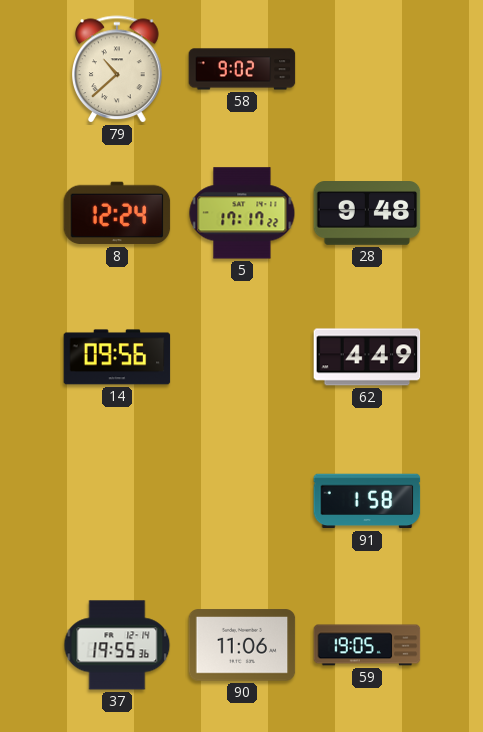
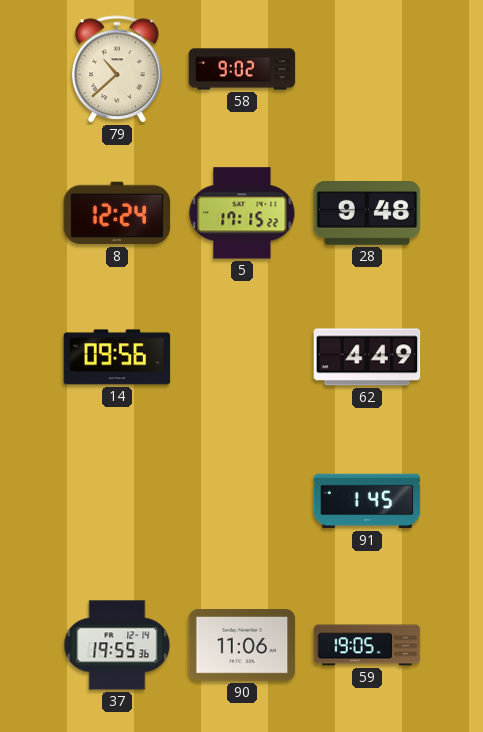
5: 17:17 -> 17:15 (242, 213)
91: 1:58 -> 1:45 (367, 501)
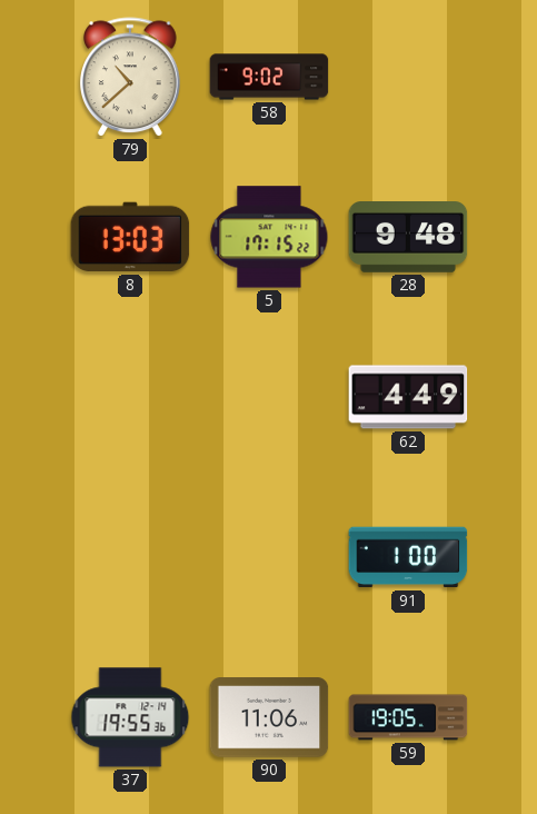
8: 12:24 -> 13:03 (130, 237)
14: 09:56 -> none (117, 357)
91: 1:45 -> 1:00 (408, 557)
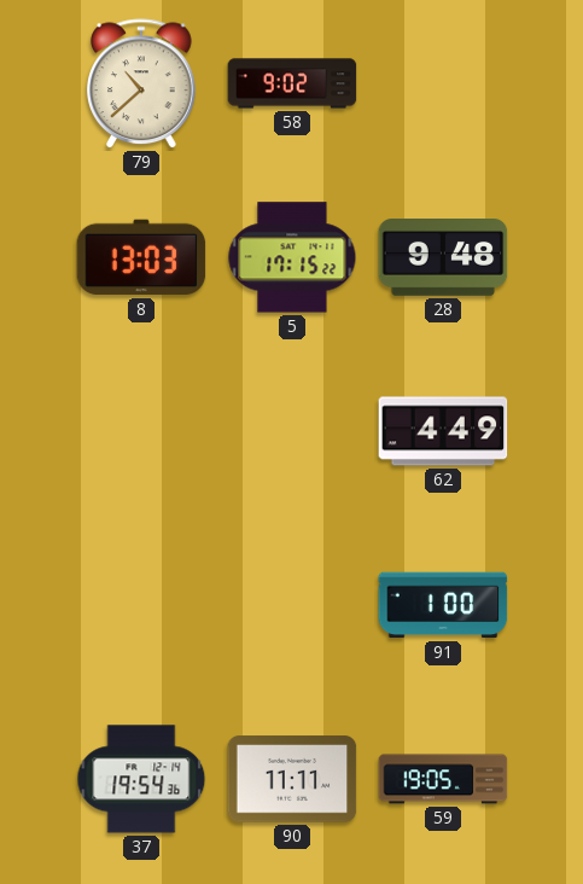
37: 19:55 -> 19:54 (141, 779)
90: 11:06 -> 11:11 (292, 779)
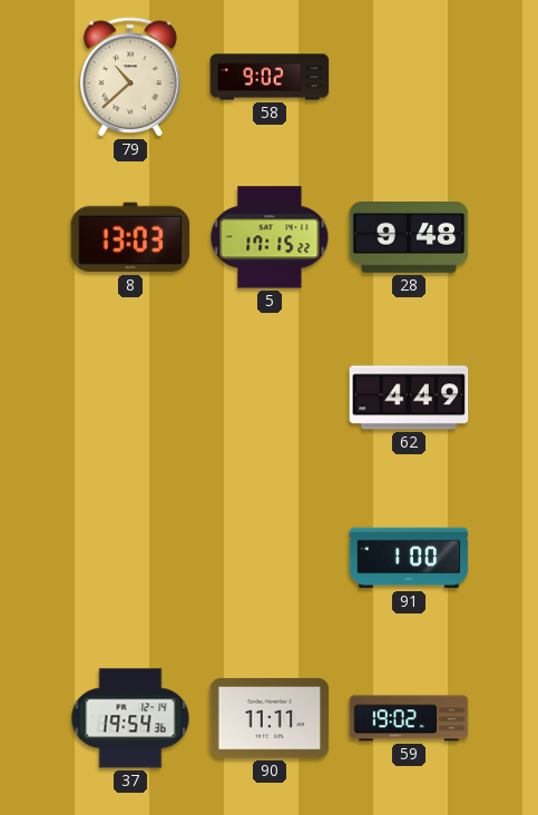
59: 19:05 -> 19:02 (409, 718)
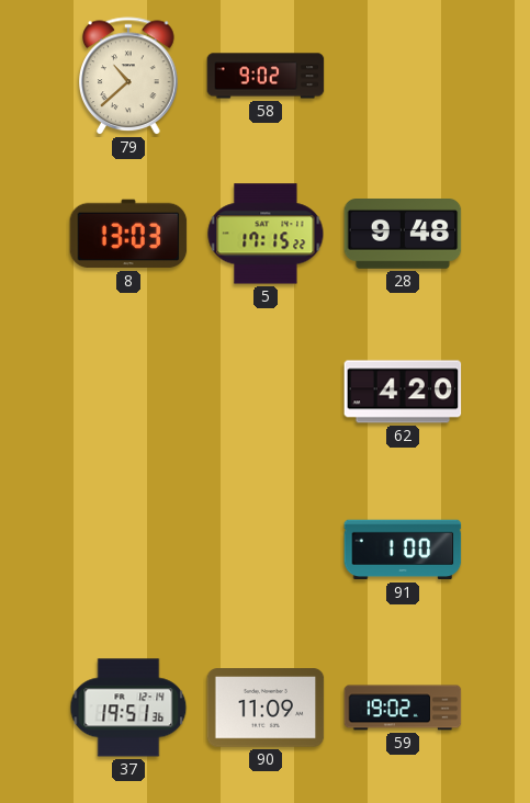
62: 4:49 -> 4:20 (403, 392)
37: 19:54 -> 19:51 (128, 708)
90: 11:11 -> 11:09 (266, 708)
